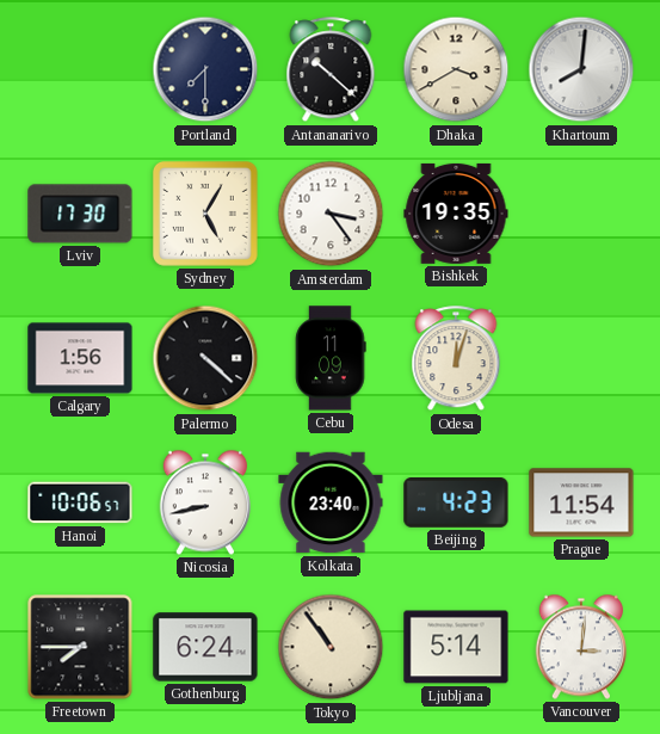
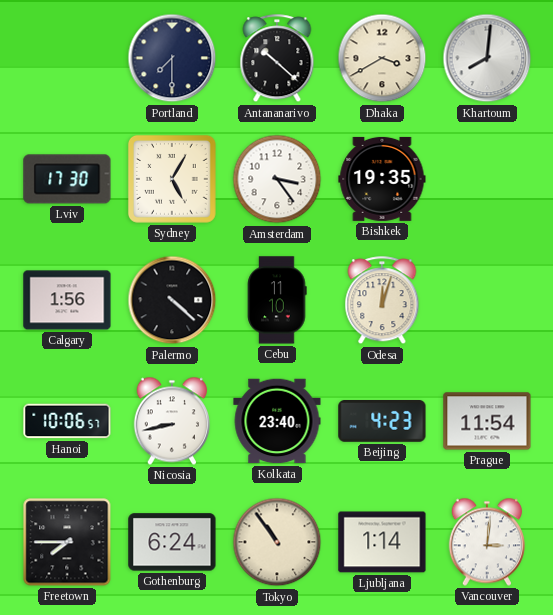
Cebu: 11:09 -> 11:10 (277, 300)
Ljubljana: 5:14 -> 1:14 (382, 542)
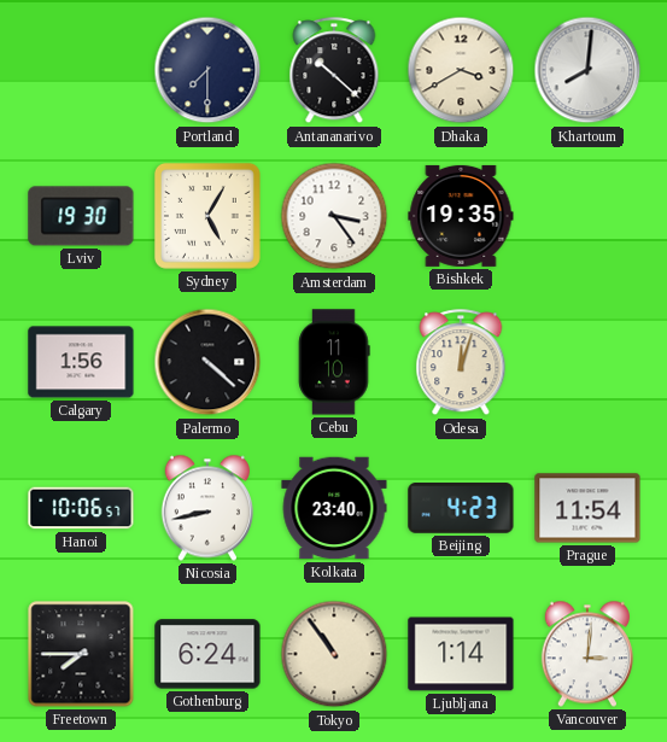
Lviv: 17:30 -> 19:30 (81, 216)
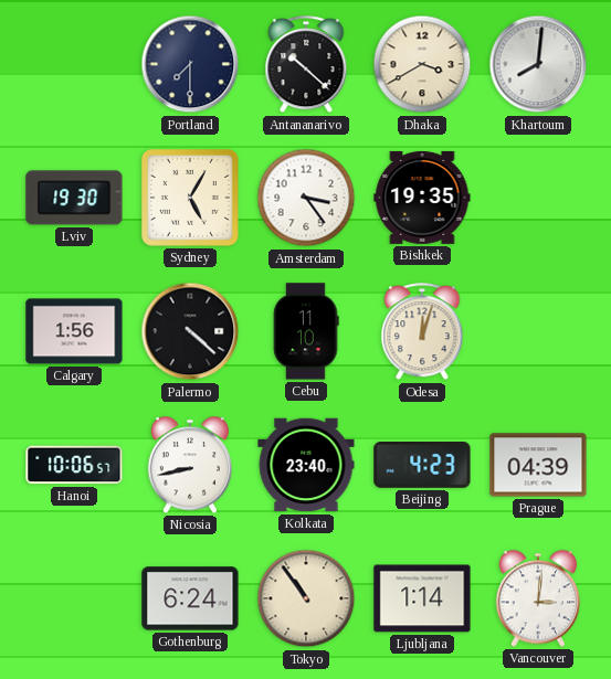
Prague: 11:54 -> 04:39 (538, 465)
Freetown: 7:45 -> none (81, 654)
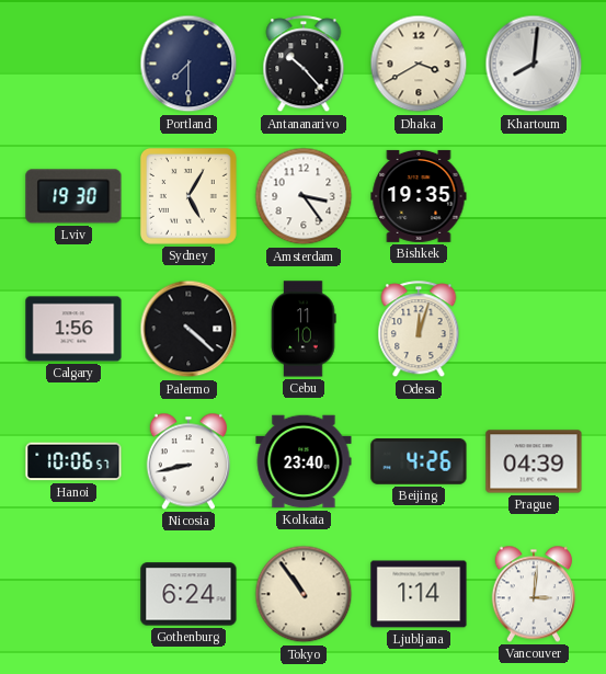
Antananarivo: 10:22 -> 10:23 (304, 65)
Beijing: 4:23 -> 4:26 (419, 462)
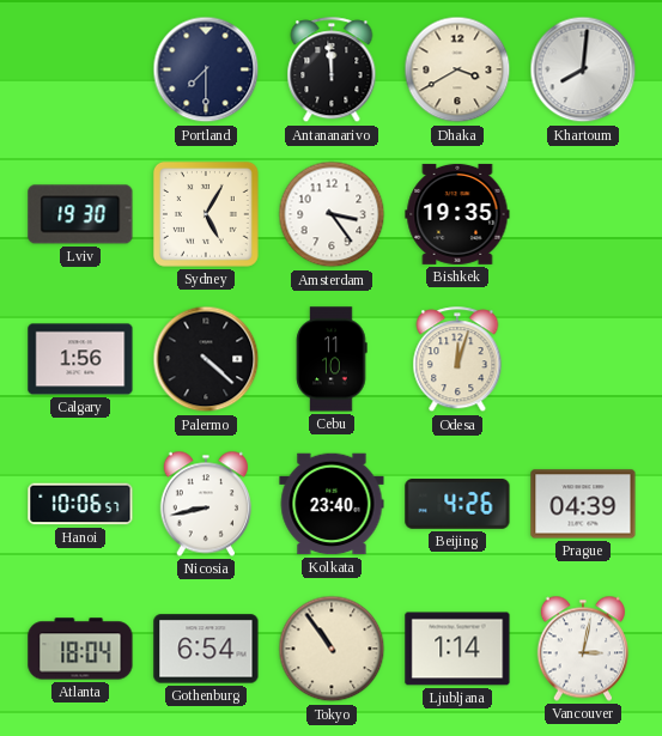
Antananarivo: 10:23 -> 11:59 (332, 71)
Atlanta: none -> 18:04 (80, 649)
Gothenburg: 6:24 -> 6:54 (206, 649)
Vancouver: 3:01 -> 3:02 (583, 649)
